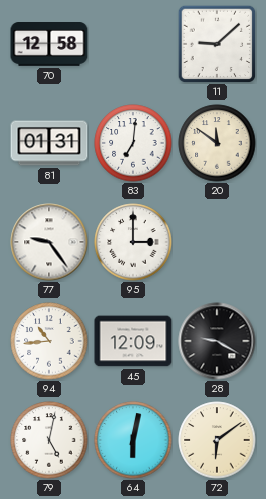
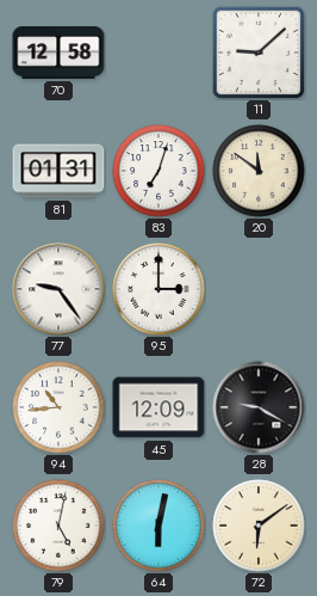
83: 7:01 -> 7:03 (158, 171)
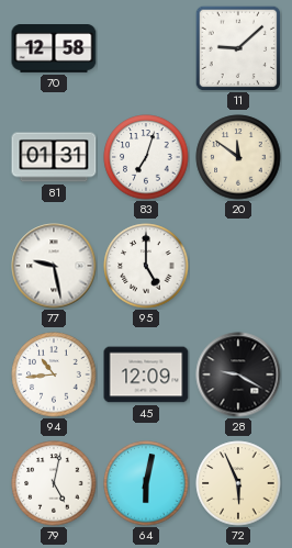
77: 9:24 -> 9:28 (54, 266)
95: 3:00 -> 5:00 (146, 266)
72: 6:09 -> 5:56 (238, 483)
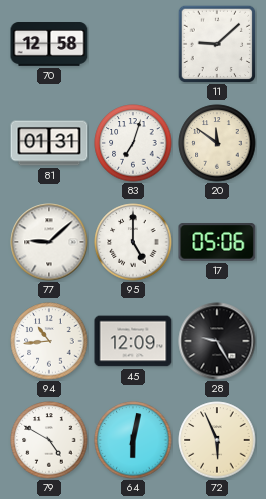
77: 9:28 -> 9:08 (49, 242)
17: none -> 05:06 (217, 243)
28: 9:20 -> 9:25 (217, 341)
79: 5:02 -> 4:50 (49, 440)
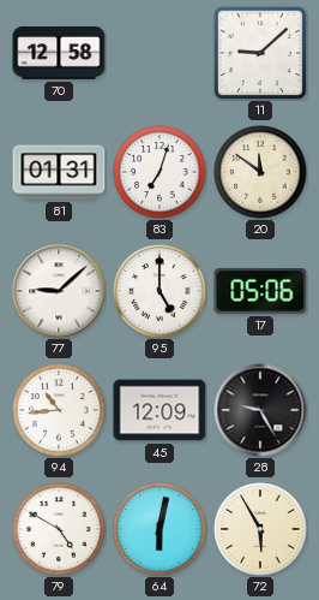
72: 5:56 -> 5:55 (260, 529)
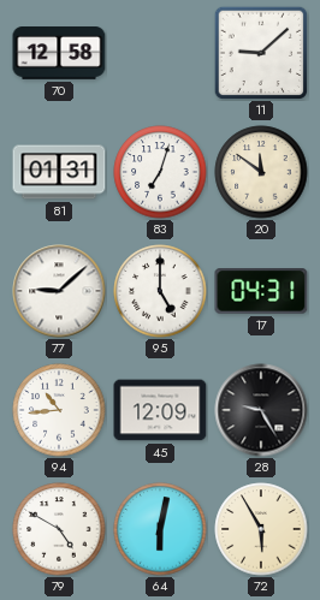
17: 05:06 -> 04:31 (261, 292)
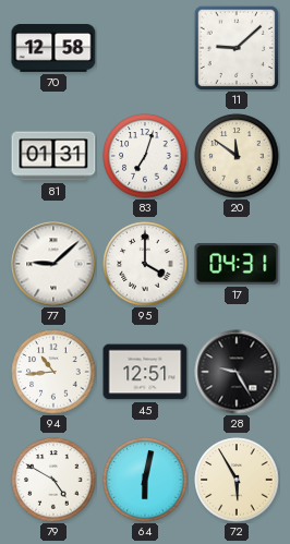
95: 5:00 -> 4:00 (145, 264)
45: 12:09 -> 12:51 (145, 372)
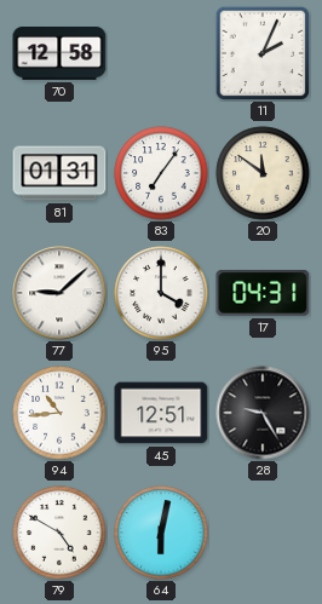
11: 9:08 -> 2:04 (263, 53)
83: 7:03 -> 7:06 (161, 173)
72: 5:55 -> none (237, 480)
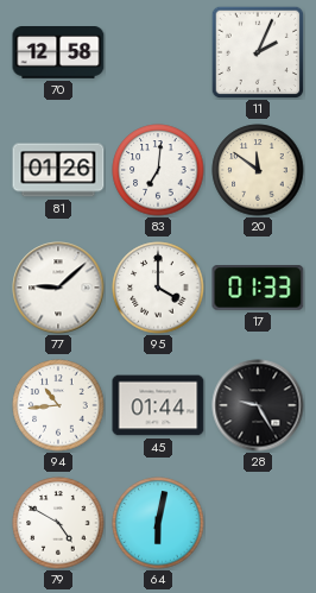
81: 01:31 -> 01:26 (58, 170)
83: 7:06 -> 7:01 (158, 170)
17: 04:31 -> 01:33 (258, 289)
45: 12:51 -> 01:44 (158, 405)
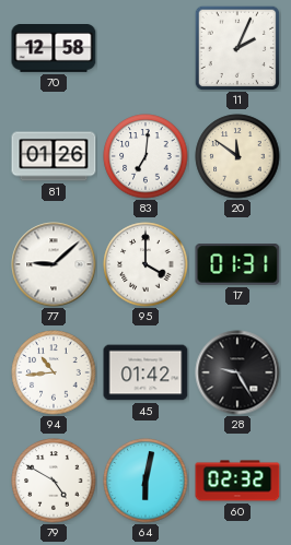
17: 01:33 -> 01:31 (237, 265)
45: 01:44 -> 01:42 (145, 372)
60: none -> 02:32 (237, 481)
